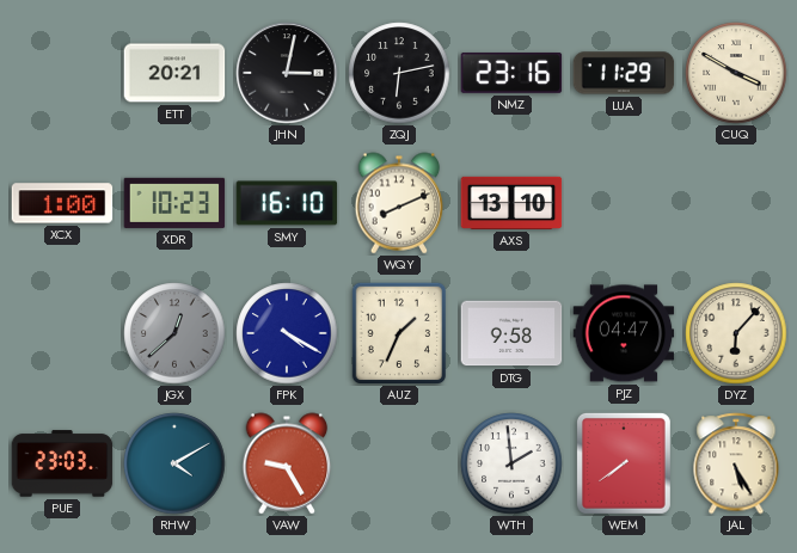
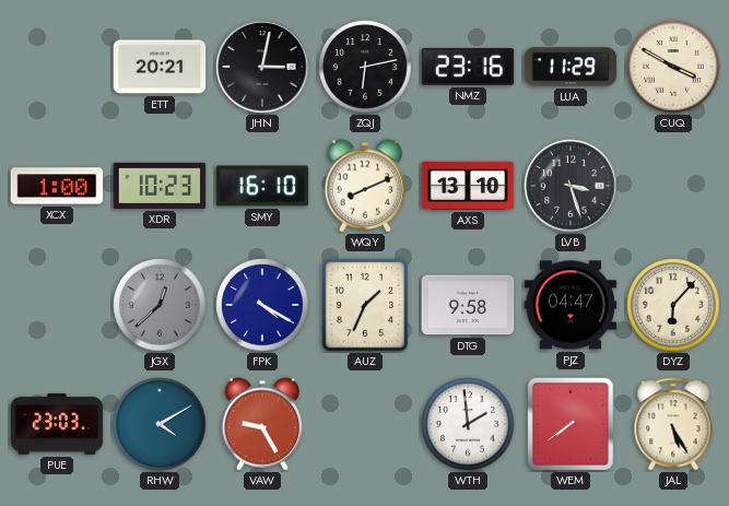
LVB: none -> 3:27 (571, 186)
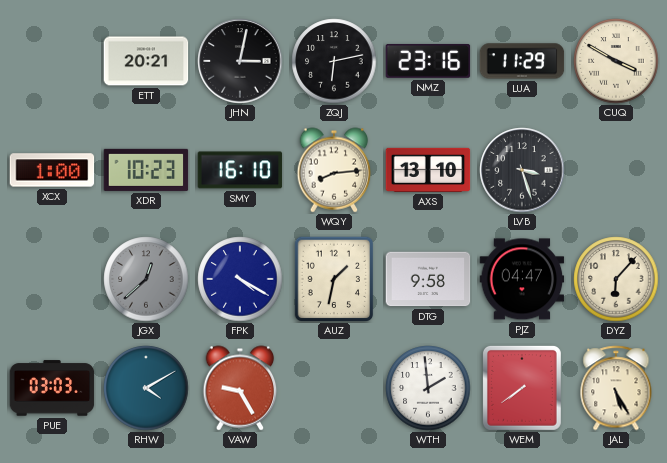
WQY: 8:11 -> 8:14 (334, 170)
AUZ: 1:34 -> 1:32 (334, 279)
PUE: 23:03 -> 03:03 (52, 388)
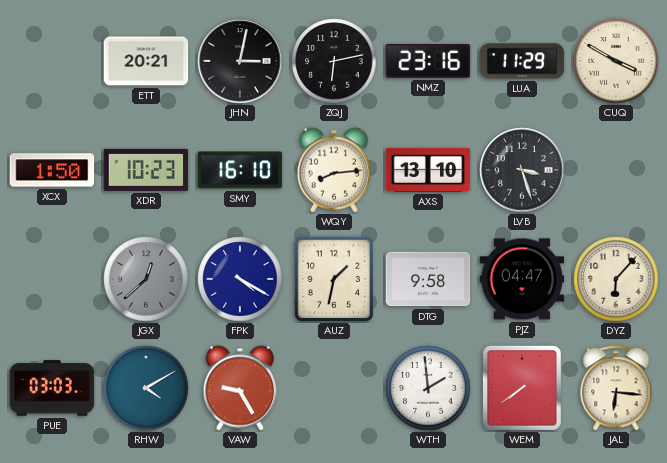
XCX: 1:00 -> 1:50 (52, 170)
JAL: 5:25 -> 6:16 (616, 388)
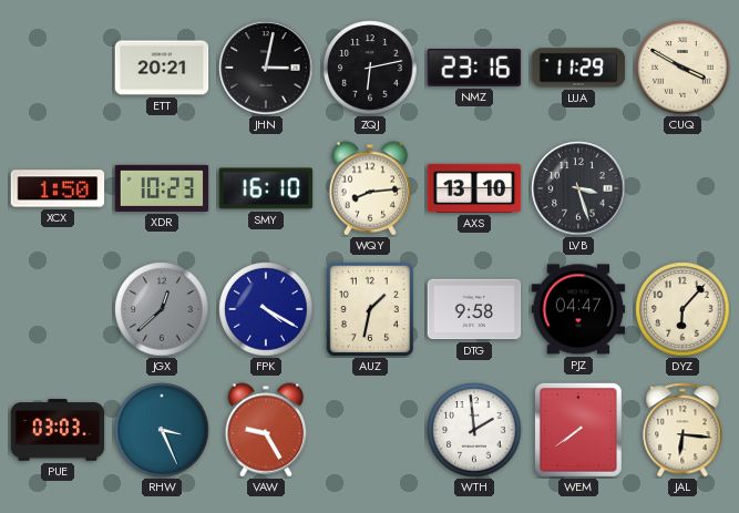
RHW: 4:10 -> 3:26 (162, 430)
